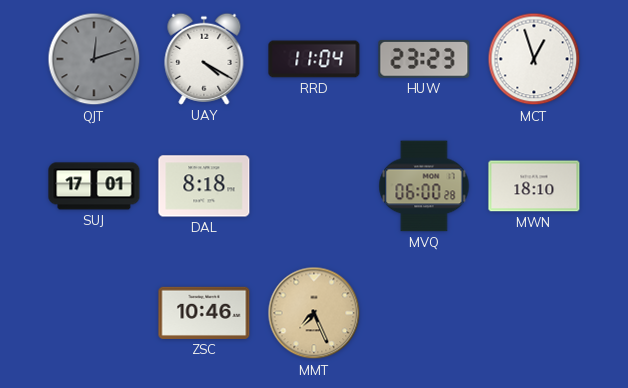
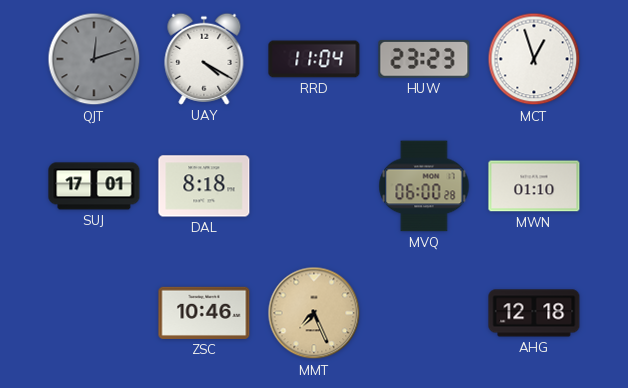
MWN: 18:10 -> 01:10 (534, 186)
AHG: none -> 12:18 (534, 313)
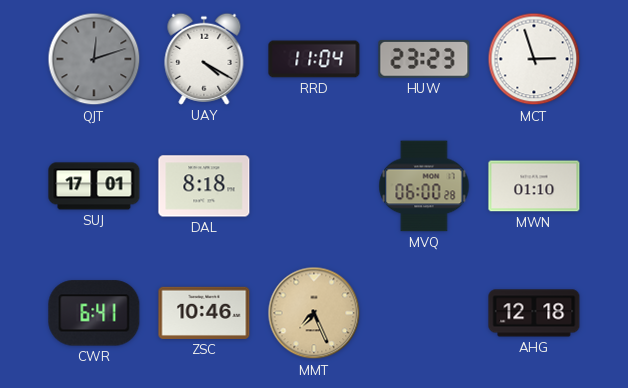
MCT: 12:57 -> 2:57 (534, 59)
CWR: none -> 6:41 (94, 313)
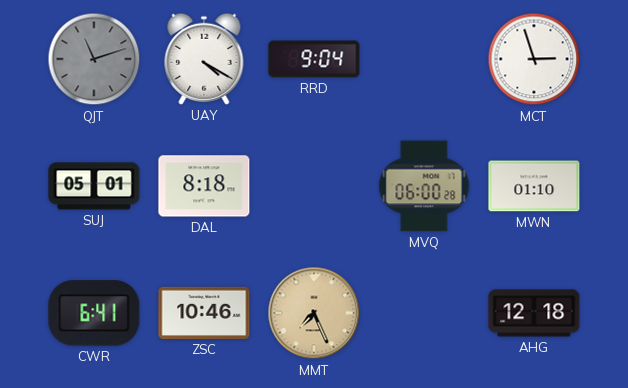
QJT: 12:12 -> 11:12 (94, 59)
RRD: 11:04 -> 9:04 (314, 59)
HUW: 23:23 -> none (424, 59)
SUJ: 17:01 -> 05:01 (94, 186)
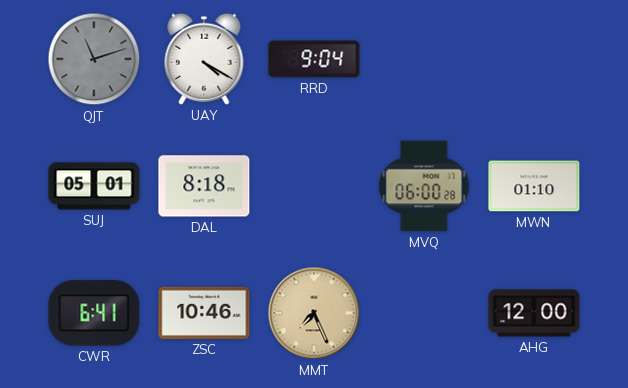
MCT: 2:57 -> none (534, 59)
AHG: 12:18 -> 12:00 (534, 313)
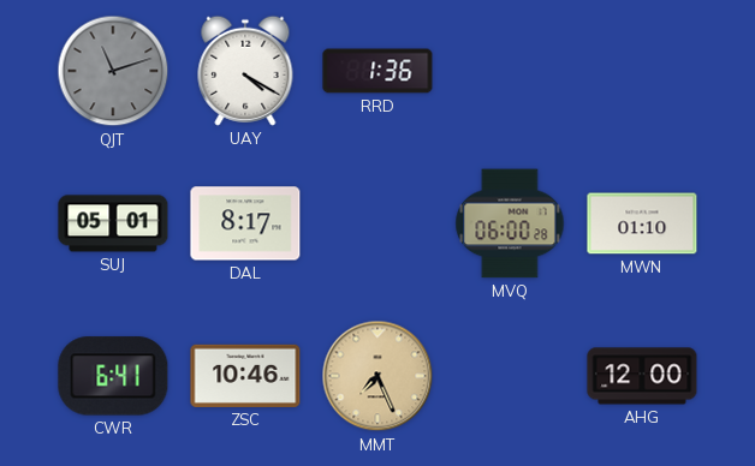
RRD: 9:04 -> 1:36 (377, 71)
DAL: 8:18 -> 8:17 (245, 223)
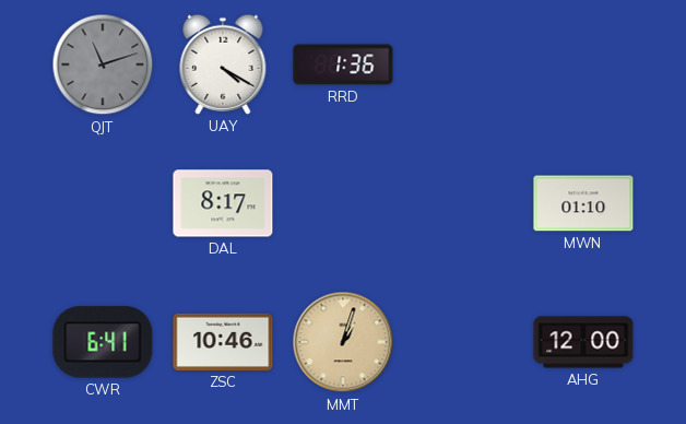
SUJ: 05:01 -> none (113, 223)
MVQ: 06:00 -> none (510, 223)
MMT: 7:26 -> 1:03 (343, 342)
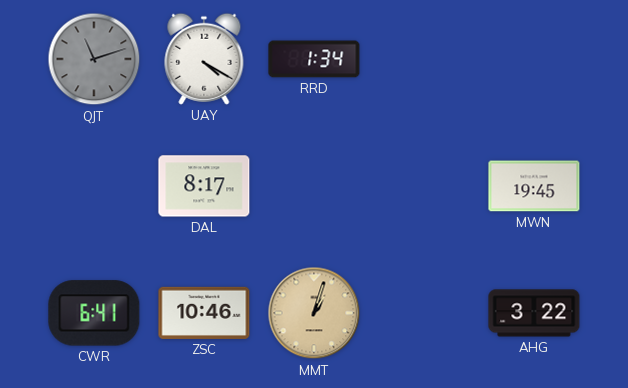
RRD: 1:36 -> 1:34 (314, 59)
MWN: 01:10 -> 19:45 (534, 186)
AHG: 12:00 -> 3:22 (534, 313)
